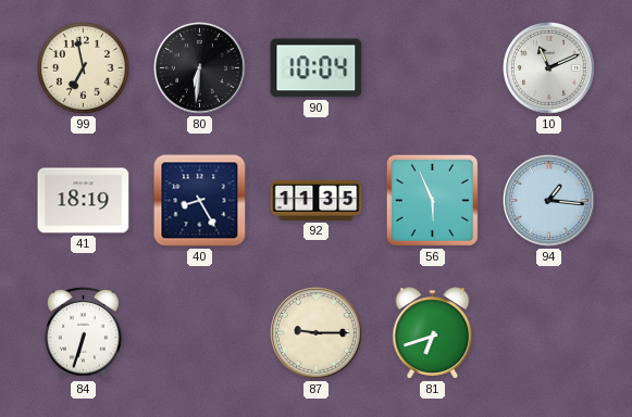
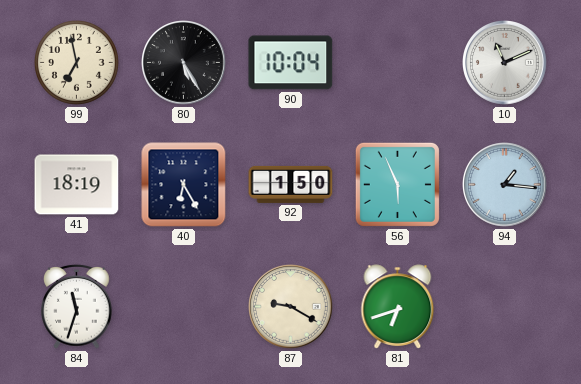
80: 6:31 -> 5:25 (184, 63)
40: 8:25 -> 6:25 (184, 185)
92: 11:35 -> 1:50 (291, 184)
84: 6:33 -> 11:33 (77, 306)
87: 9:15 -> 9:20 (291, 307)
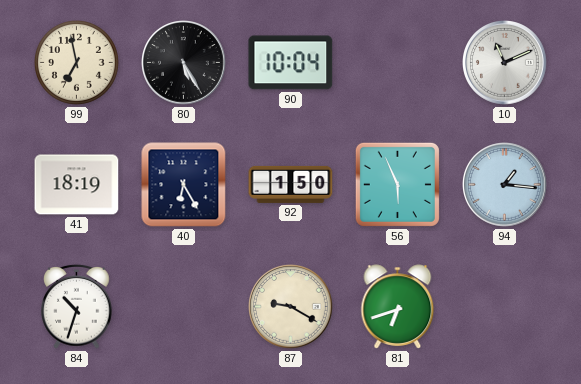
84: 11:33 -> 10:33 (77, 306)
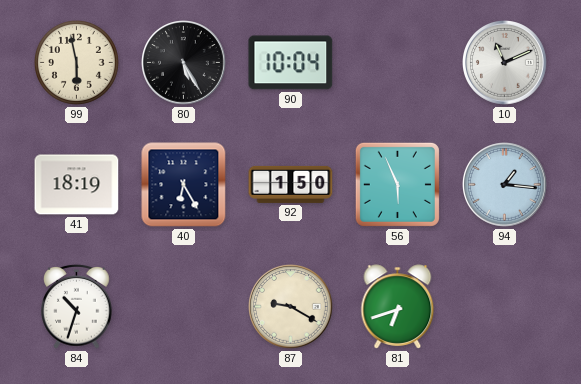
99: 6:58 -> 5:58 (76, 62)
